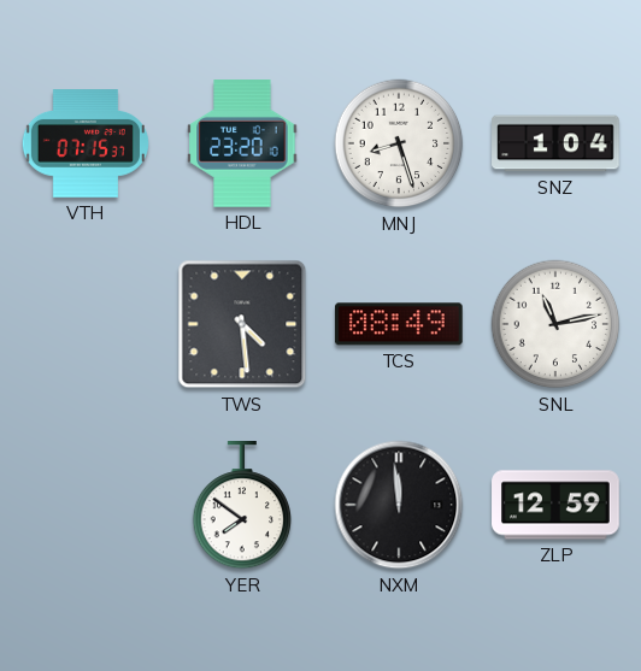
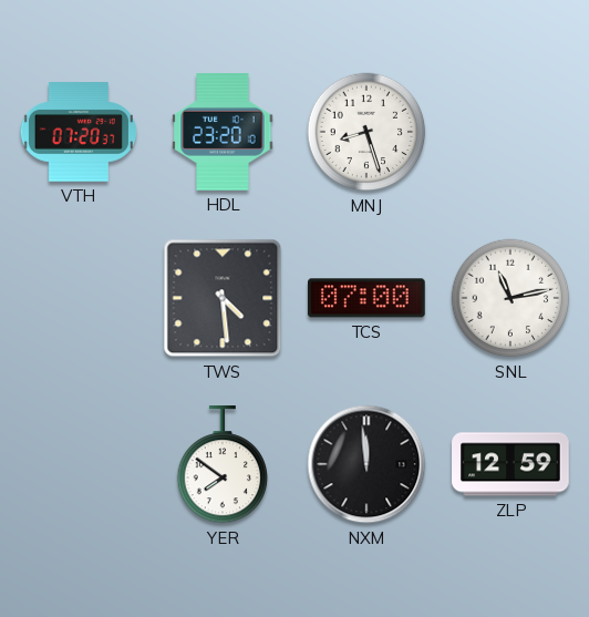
VTH: 07:15 -> 07:20 (79, 132)
SNZ: 1:04 -> none (555, 143)
TCS: 08:49 -> 07:00 (366, 298)
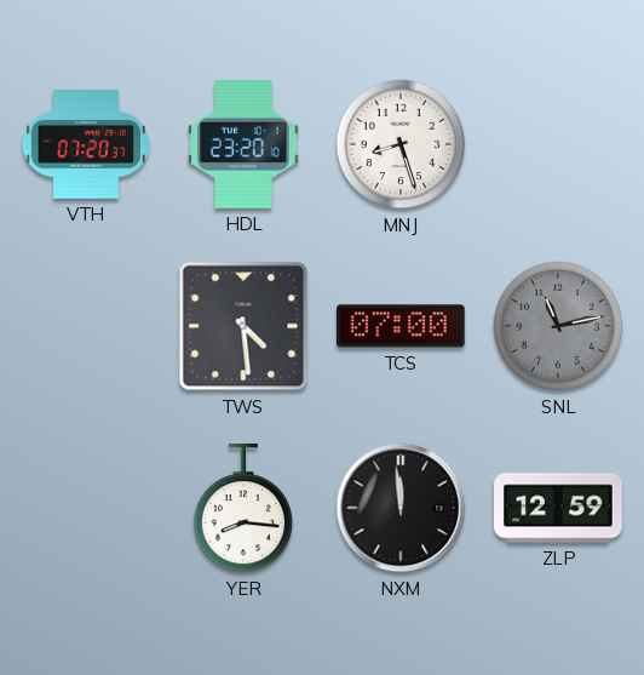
SNL dial: white -> grey (558, 326)
YER: 7:51 -> 8:16 (243, 509)
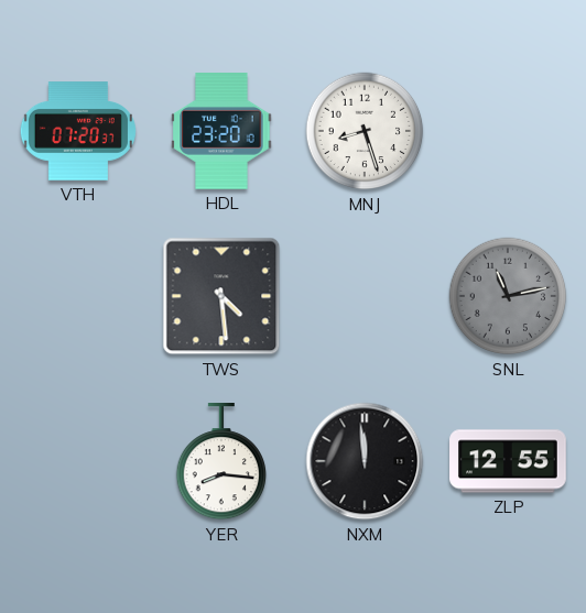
TCS: 07:00 -> none (401, 326)
ZLP: 12:59 -> 12:55 (508, 461)
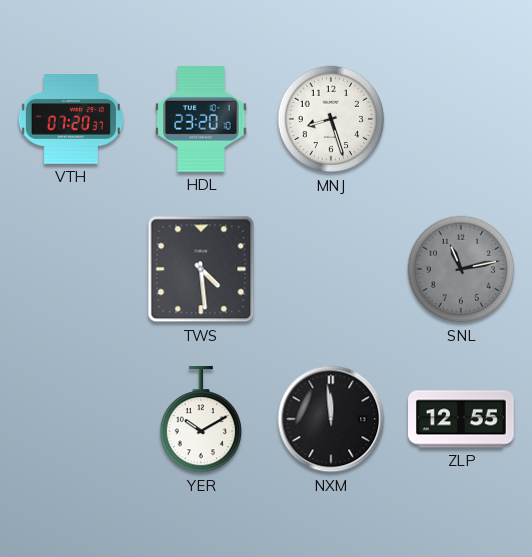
YER: 8:16 -> 10:10 (201, 420)
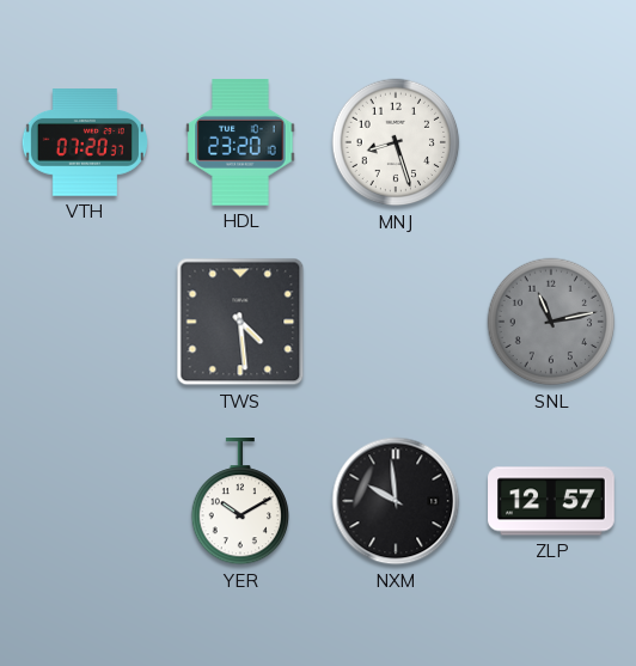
NXM: 11:59 -> 9:59 (396, 501)
ZLP: 12:55 -> 12:57 (551, 501)
